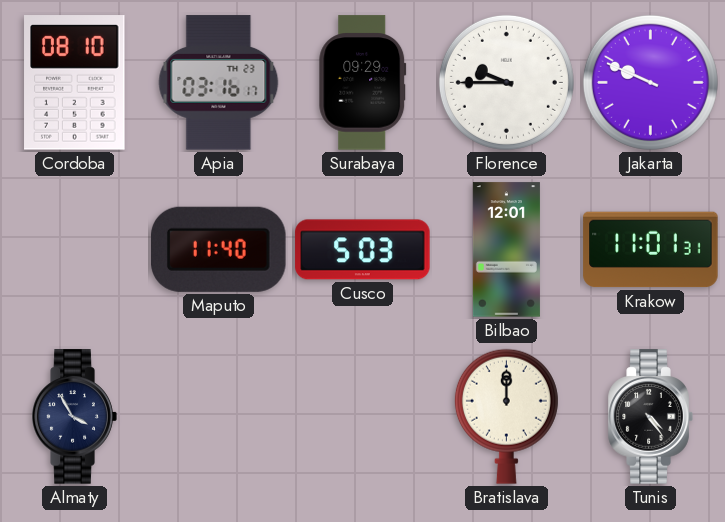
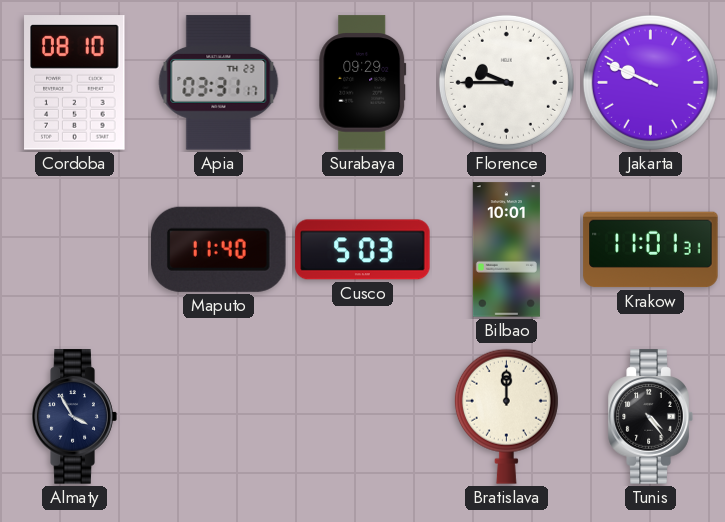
Apia: 03:16 -> 03:31 (219, 83)
Bilbao: 12:01 -> 10:01 (506, 250)
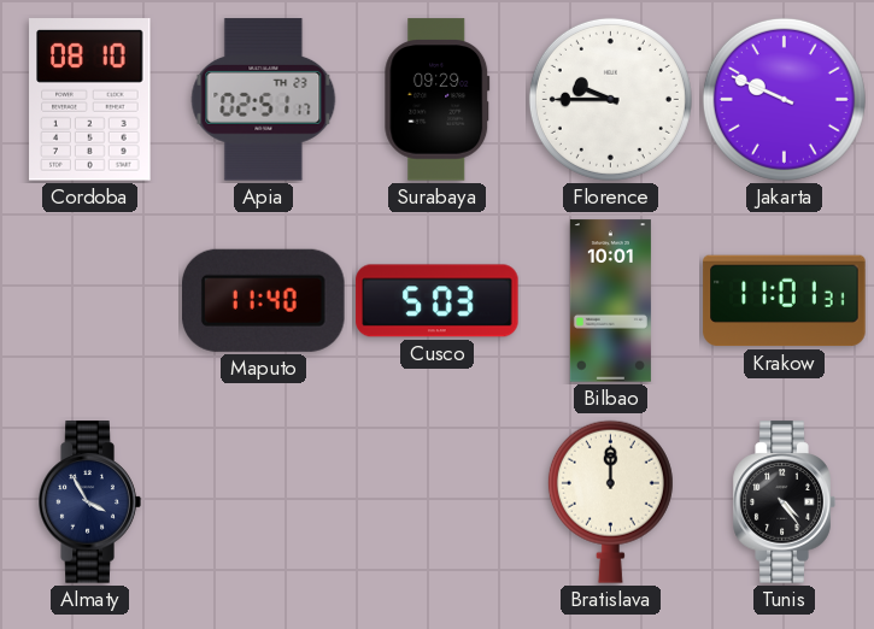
Apia: 03:31 -> 02:51 (264, 100)
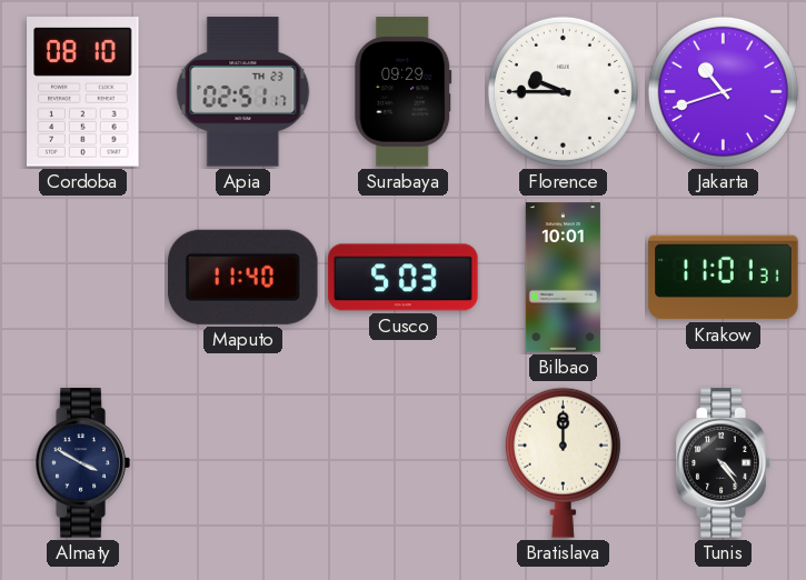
Jakarta: 9:49 -> 10:42 (723, 91)
Almaty: 3:55 -> 3:50 (82, 463)
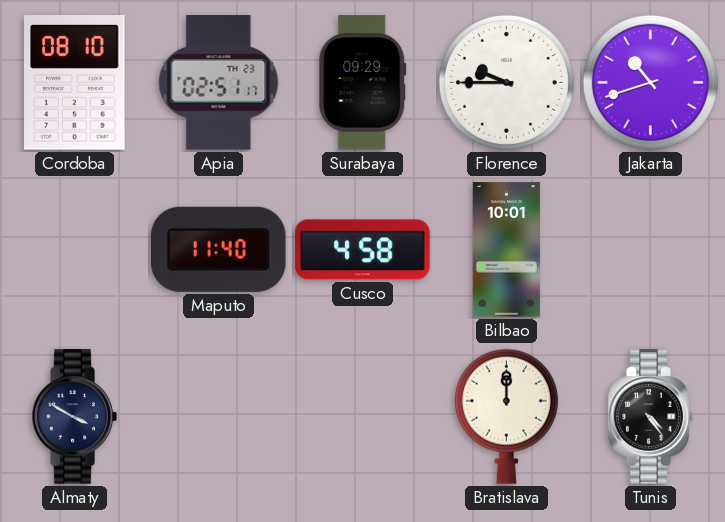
Cusco: 5:03 -> 4:58 (363, 250)
Krakow: 11:01 -> none (724, 278)
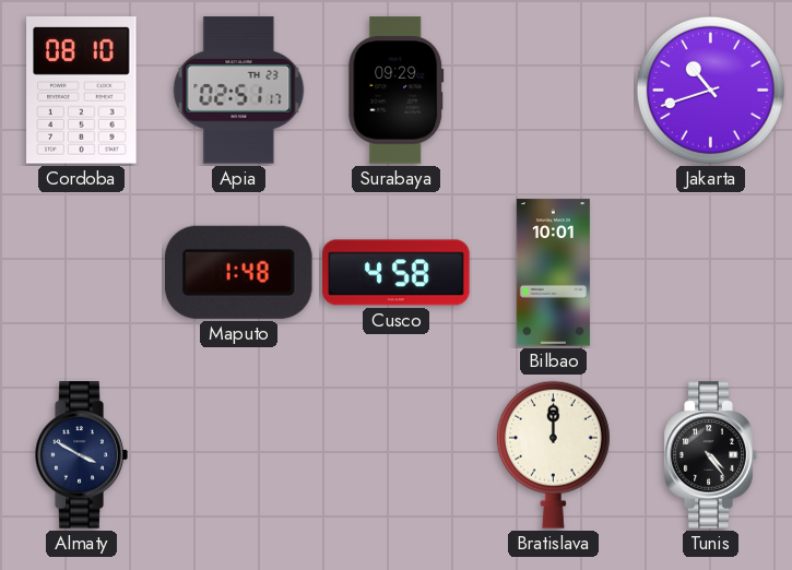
Florence: 9:45 -> none (506, 82)
Maputo: 11:40 -> 1:48 (239, 272)
